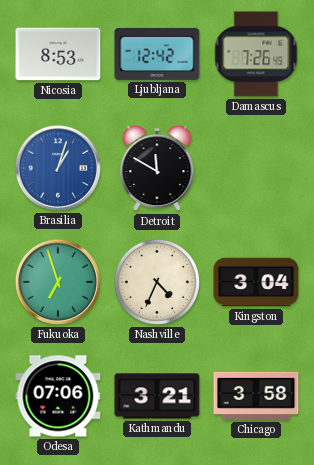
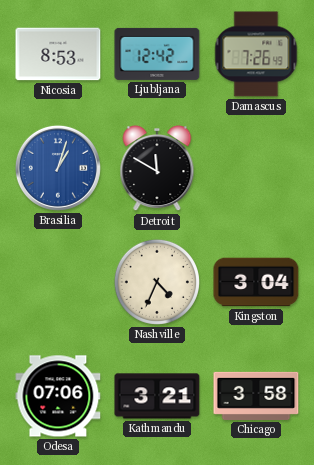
Fukuoka: 6:57 -> none (58, 282)
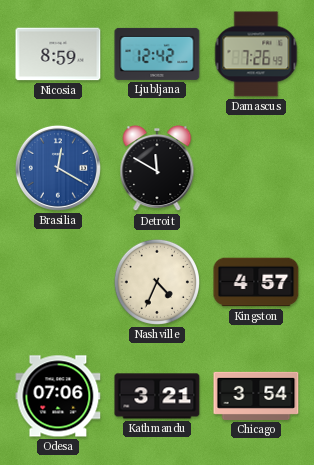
Nicosia: 8:53 -> 8:59 (58, 54)
Brasilia: 1:03 -> 12:20 (58, 168)
Kingston: 3:04 -> 4:57 (256, 282)
Chicago: 3:58 -> 3:54 (256, 396)
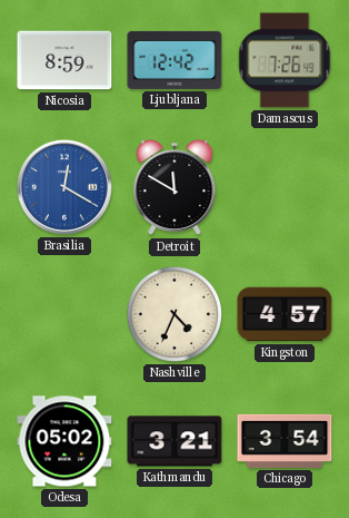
Odesa: 07:06 -> 05:02 (64, 441)
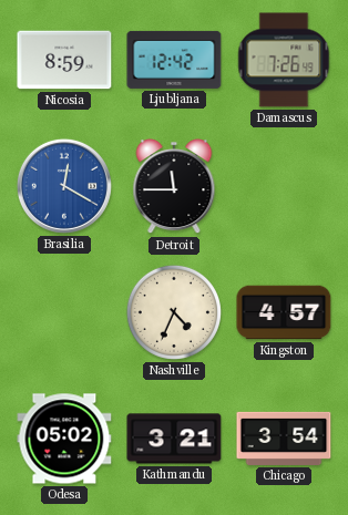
Detroit: 11:50 -> 11:45 (174, 187)
